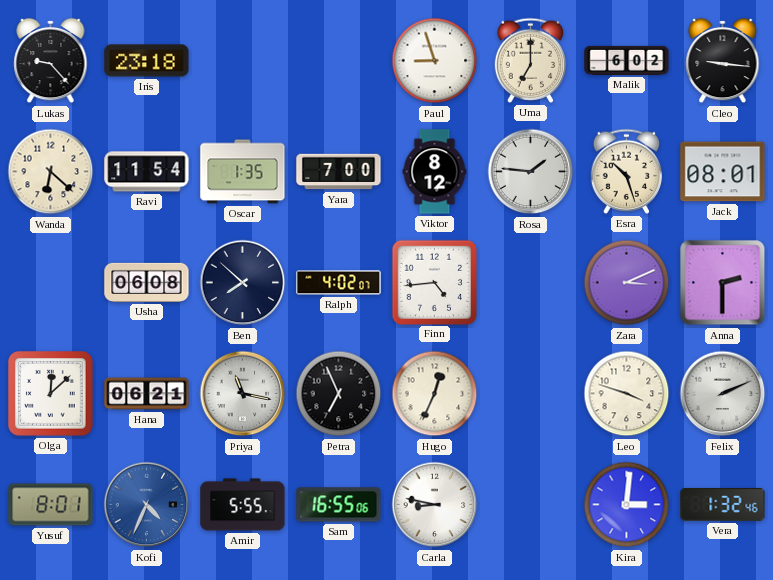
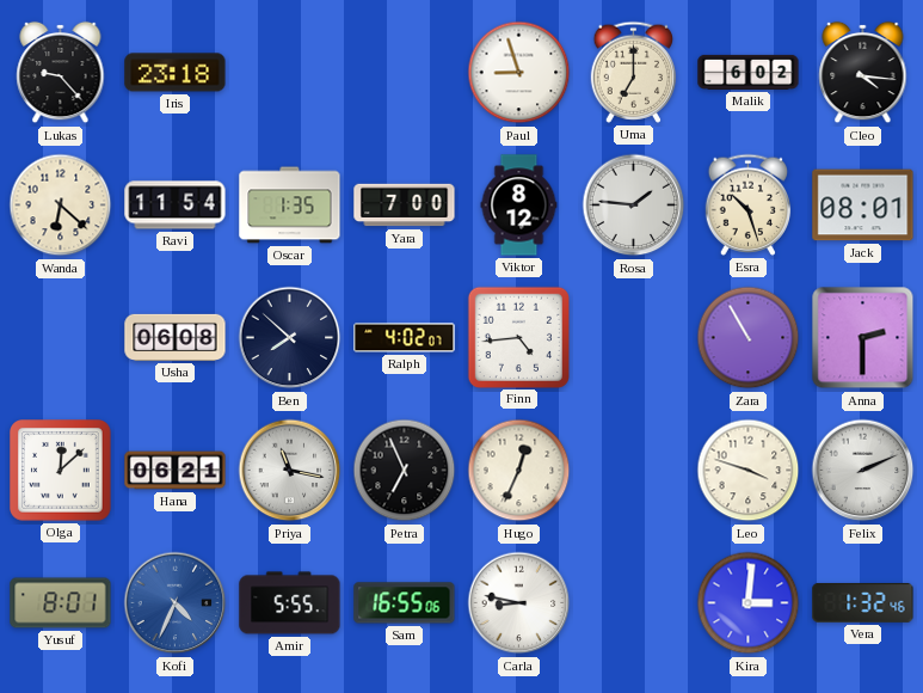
Cleo: 9:16 -> 4:16 (863, 73)
Zara: 3:11 -> 10:55 (749, 338)
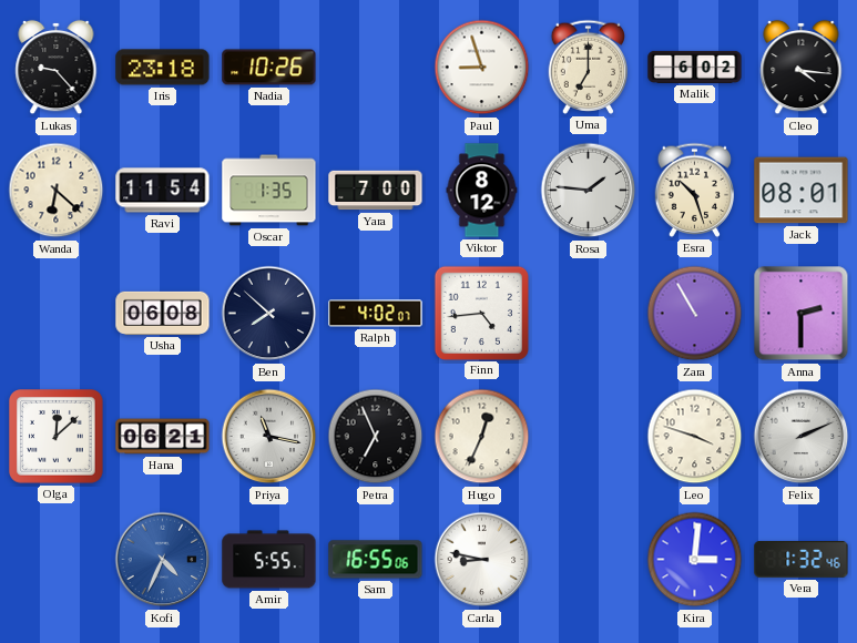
Nadia: none -> 10:26 (269, 68)
Yusuf: 8:01 -> none (61, 603)
